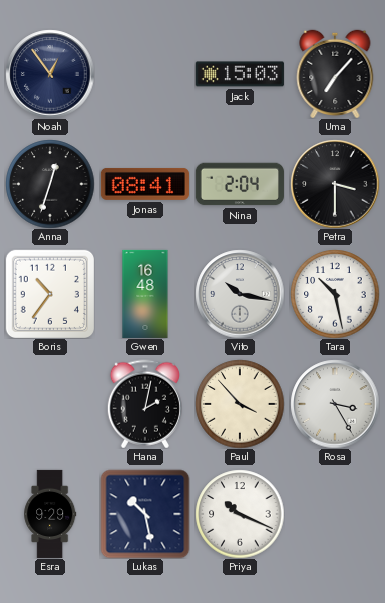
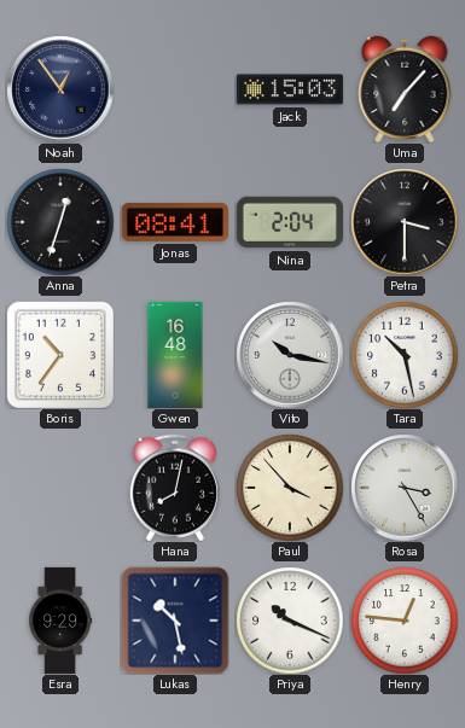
Hana: 2:02 -> 8:02 (175, 488)
Henry: none -> 12:46 (405, 621)
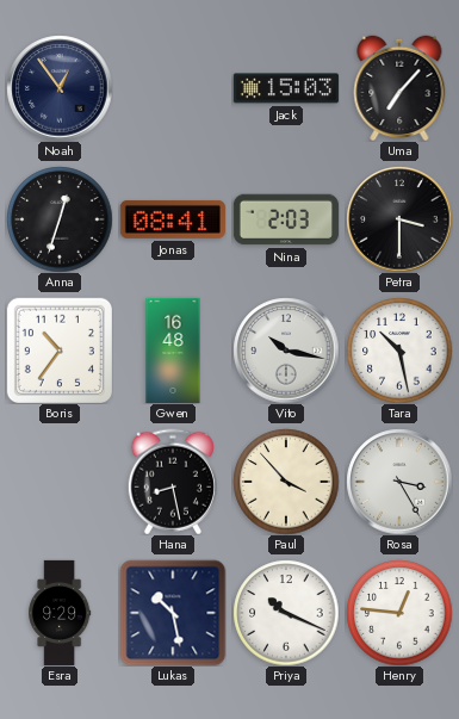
Nina: 2:04 -> 2:03 (286, 219)
Hana: 8:02 -> 8:28 (173, 482)
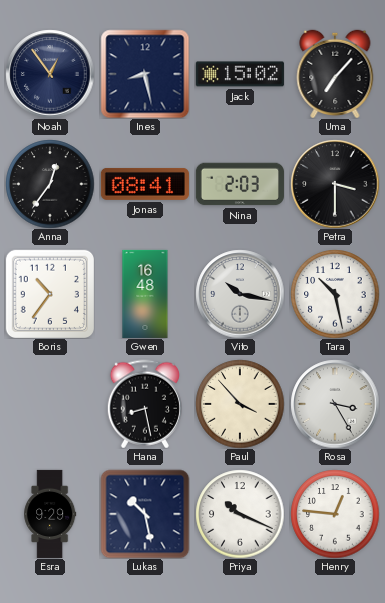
Ines: none -> 8:28 (145, 74)
Jack: 15:03 -> 15:02 (240, 74)
Anna: 12:33 -> 12:36 (50, 184)
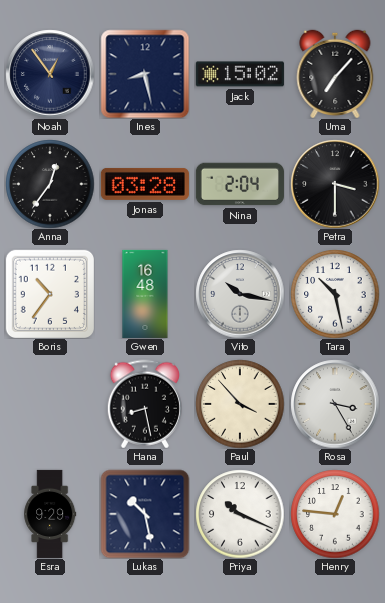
Jonas: 08:41 -> 03:28 (145, 184)
Nina: 2:03 -> 2:04 (240, 184)
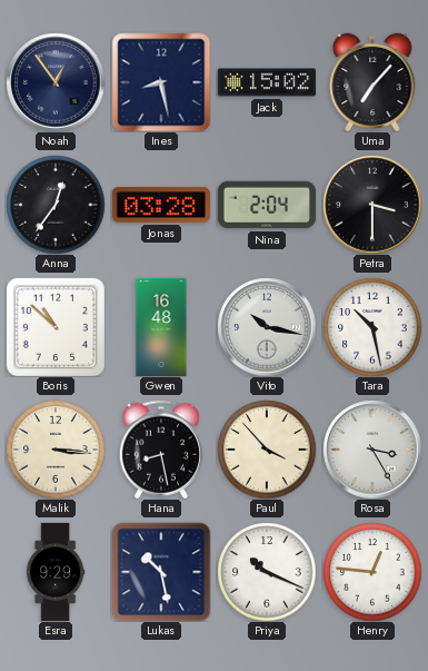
Boris: 10:36 -> 10:52 (56, 327)
Malik: none -> 3:16 (56, 450)
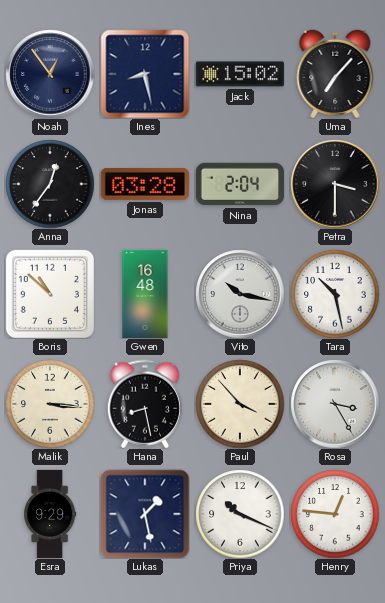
Lukas: 10:28 -> 1:28 (145, 514)
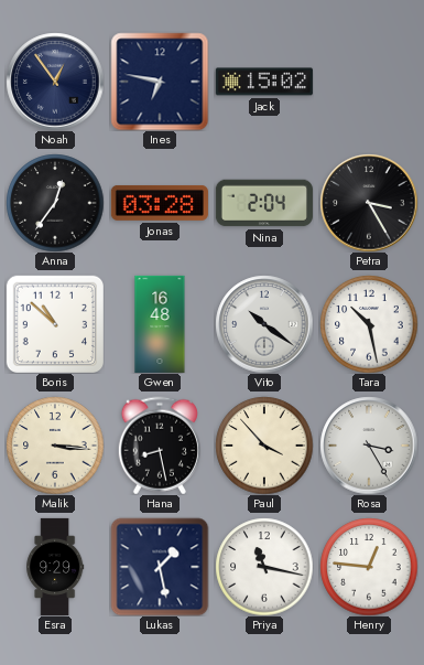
Ines: 8:28 -> 6:47 (160, 82)
Uma: 7:07 -> none (335, 74)
Petra: 3:30 -> 3:25 (369, 203)
Vito: 10:17 -> 10:21 (264, 324)
Priya: 10:19 -> 11:17 (264, 567)
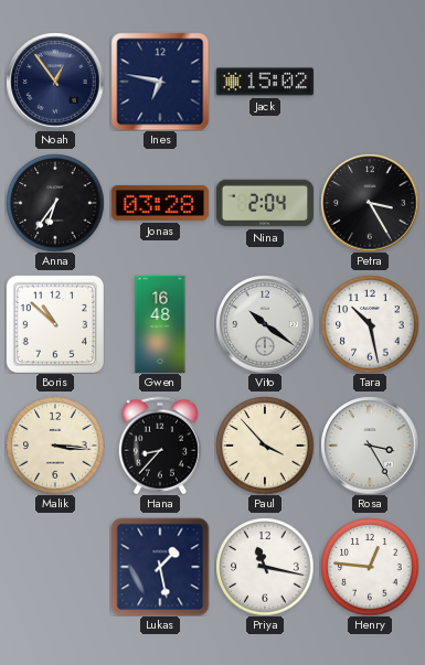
Anna: 12:36 -> 6:36 (55, 203)
Hana: 8:28 -> 8:37 (160, 446)
Esra: 9:29 -> none (55, 567)
